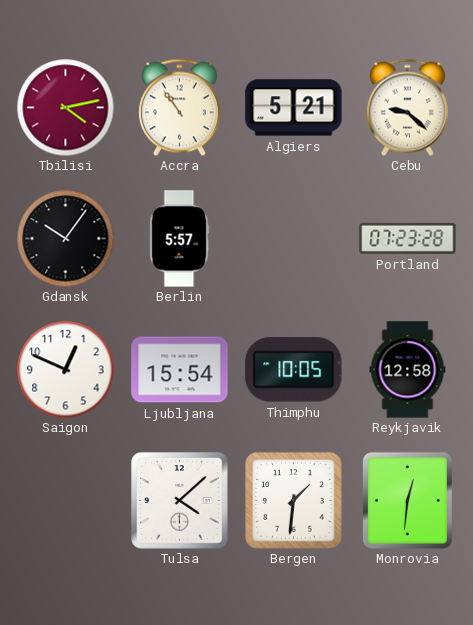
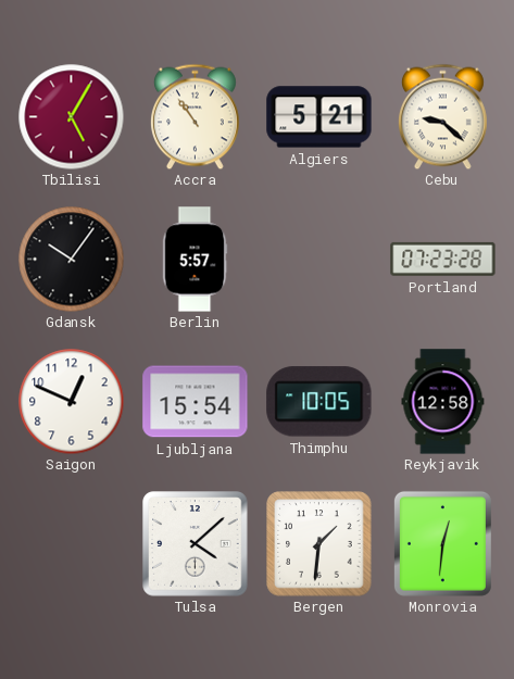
Tbilisi: 4:13 -> 5:05 (71, 116)
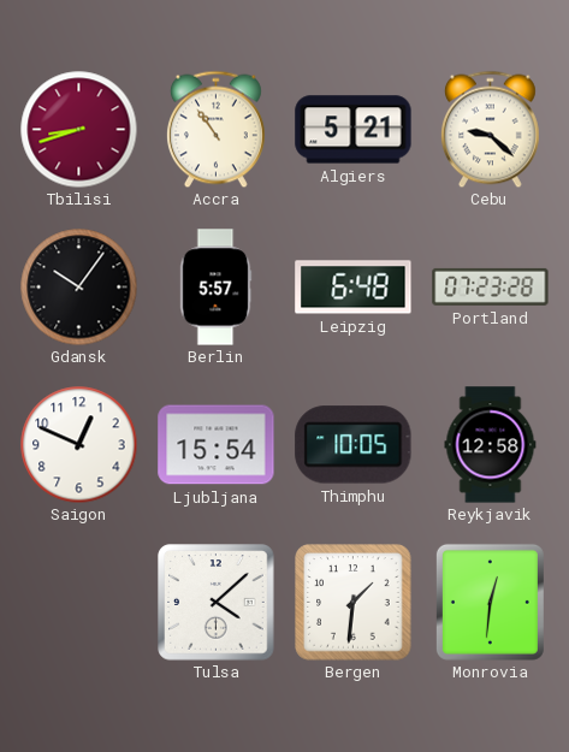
Tbilisi: 5:05 -> 8:42 (78, 129)
Leipzig: none -> 6:48 (354, 288)
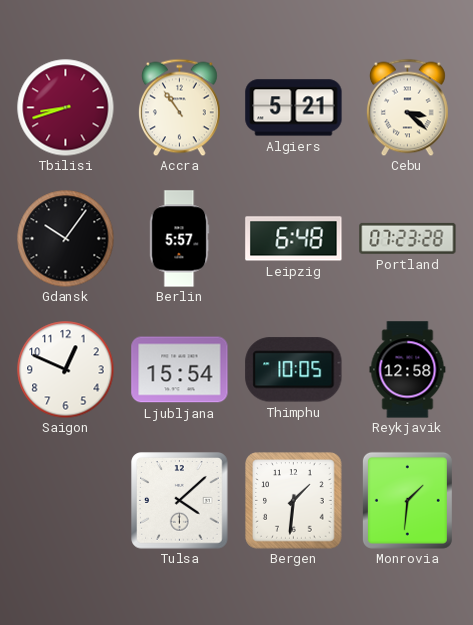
Cebu: 9:22 -> 3:22 (407, 107)
Monrovia: 12:31 -> 1:31 (407, 500)
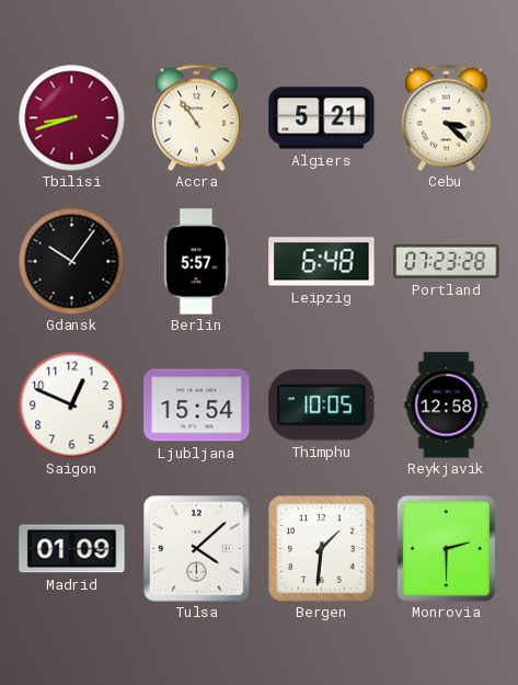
Madrid: none -> 01:09 (72, 549)
Monrovia: 1:31 -> 2:30 (446, 548)
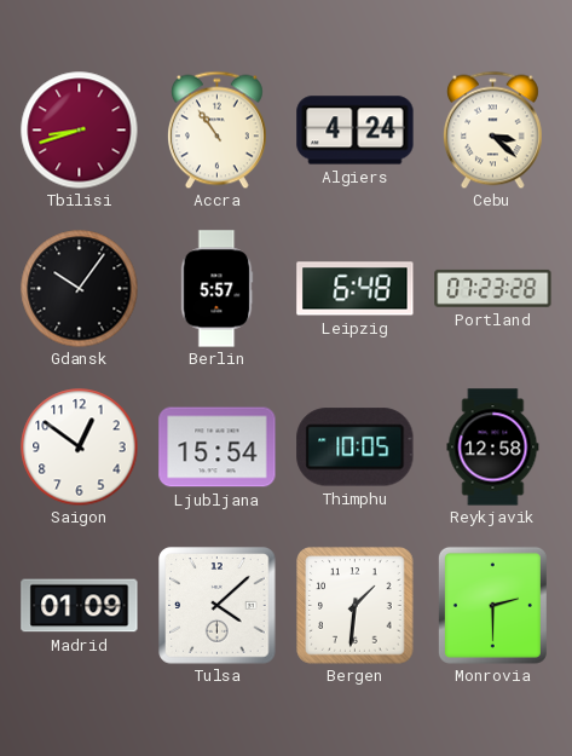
Algiers: 5:21 -> 4:24 (356, 131)
Saigon: 12:49 -> 12:51 (79, 446)
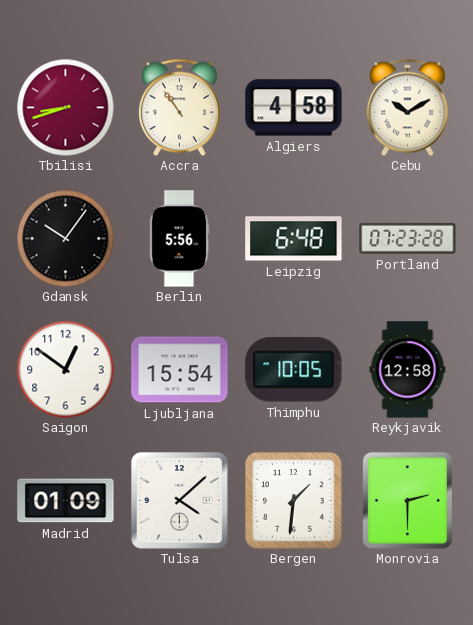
Algiers: 4:24 -> 4:58 (294, 108)
Cebu: 3:22 -> 10:10 (407, 107)
Berlin: 5:57 -> 5:56 (179, 239)
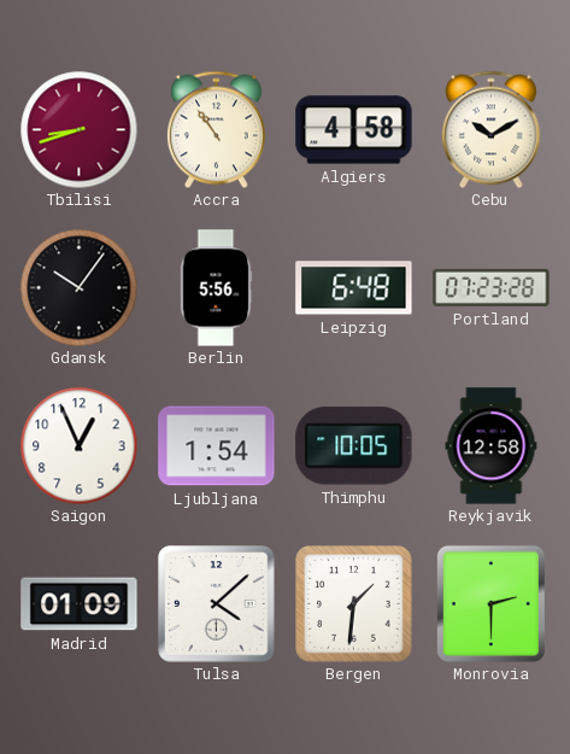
Saigon: 12:51 -> 12:56 (78, 445)
Ljubljana: 15:54 -> 1:54 (217, 446)
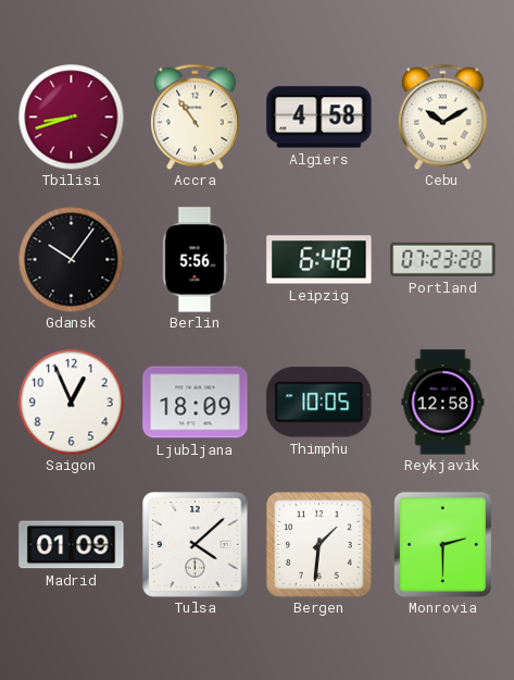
Ljubljana: 1:54 -> 18:09 (196, 403)
